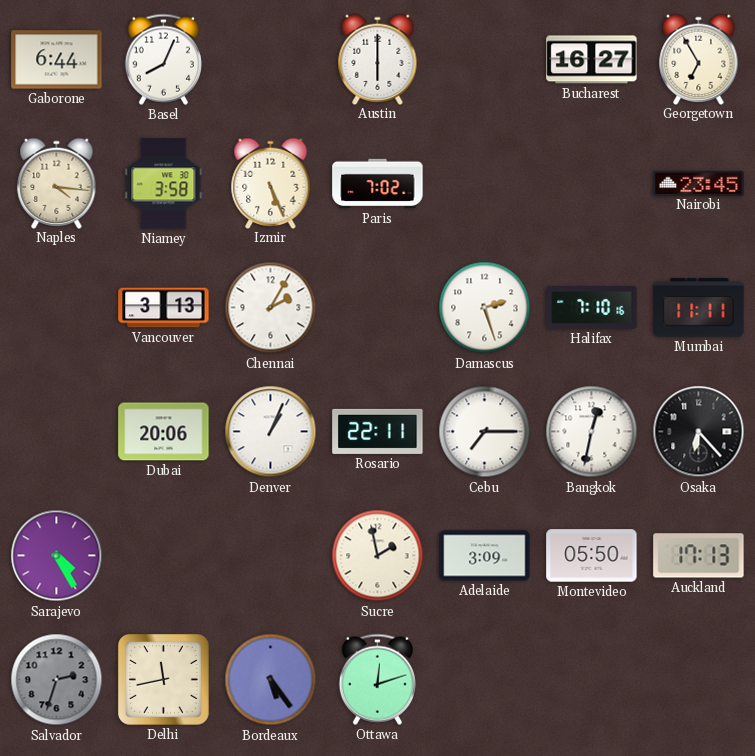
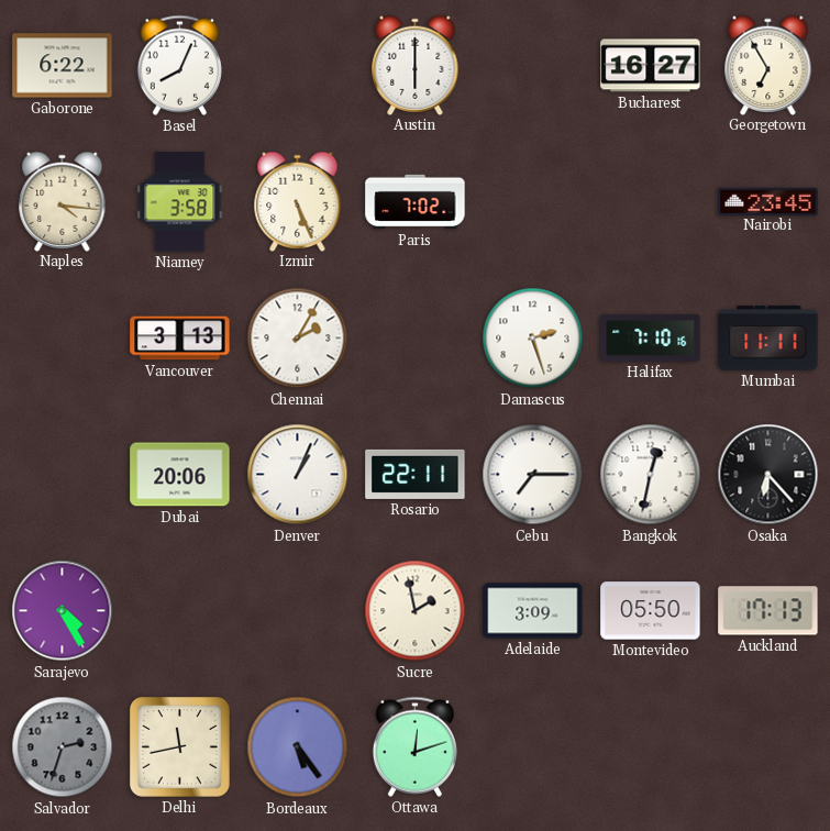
Gaborone: 6:44 -> 6:22 (63, 66)
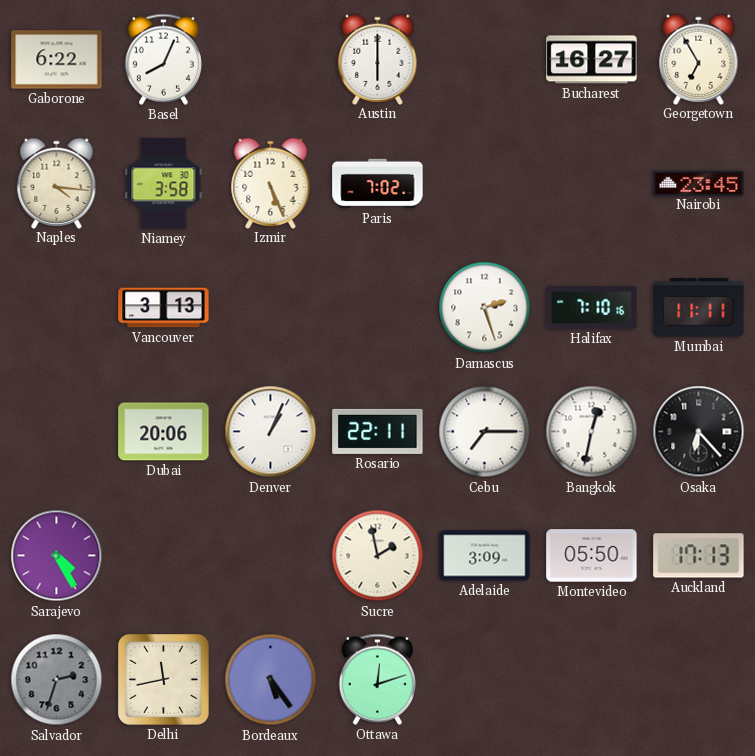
Chennai: 2:05 -> none (298, 339)
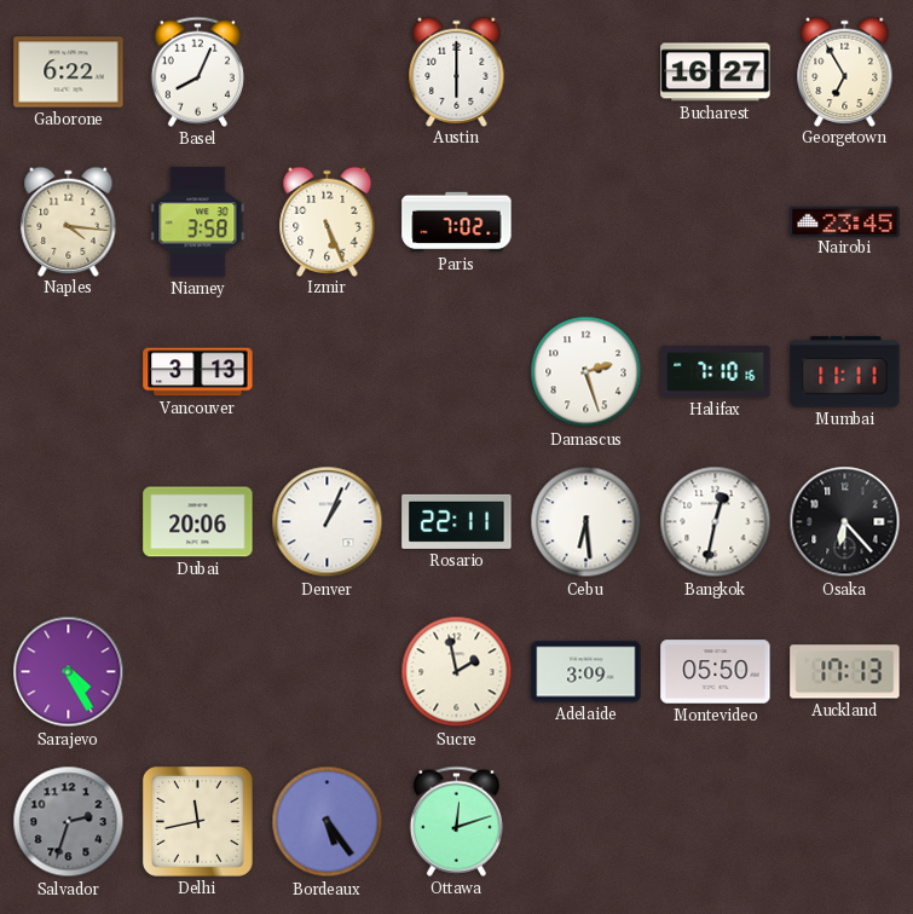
Cebu: 7:15 -> 6:29 (586, 522)
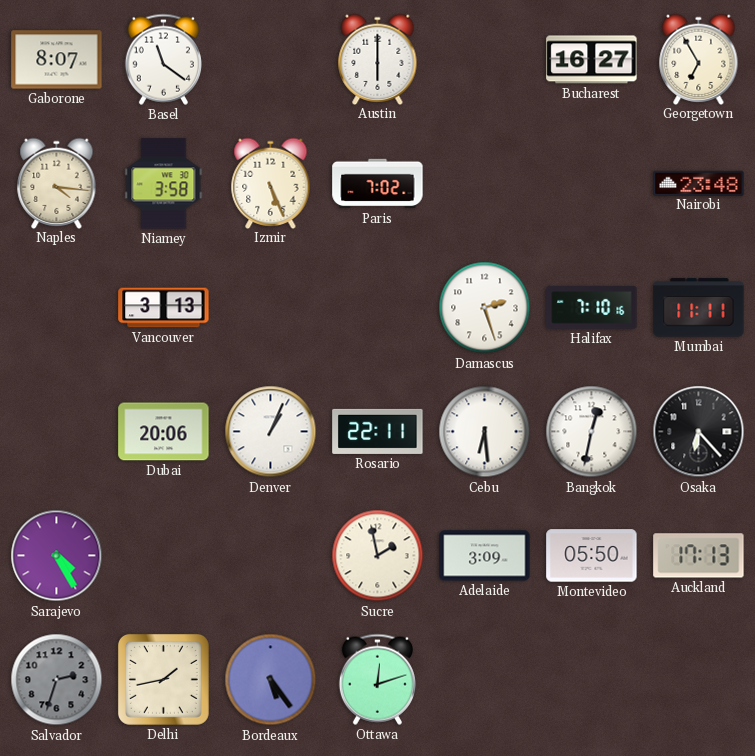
Gaborone: 6:22 -> 8:07 (57, 60)
Basel: 8:04 -> 11:21 (163, 59)
Nairobi: 23:45 -> 23:48 (699, 183)
Delhi: 11:43 -> 1:43 (163, 679)
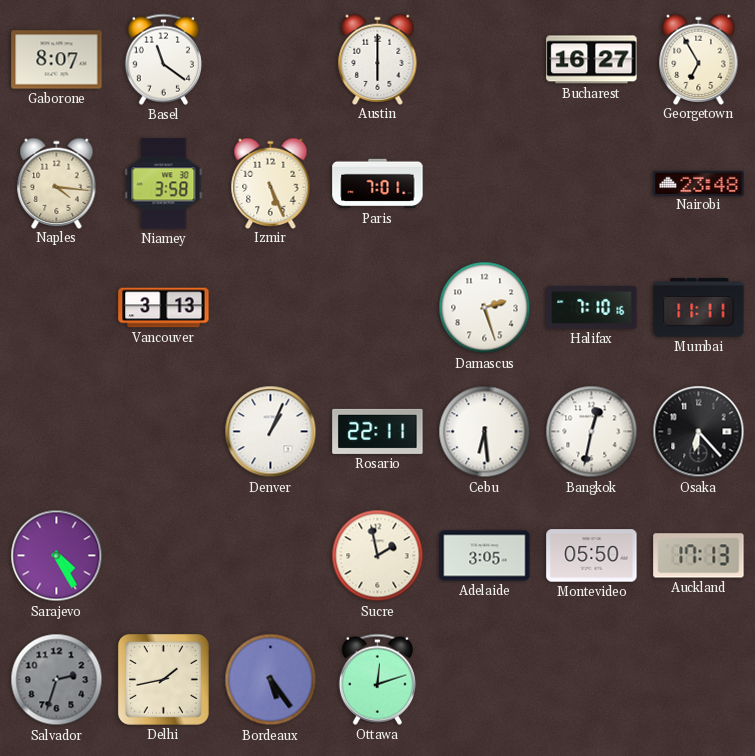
Paris: 7:02 -> 7:01 (378, 184)
Dubai: 20:06 -> none (164, 432)
Adelaide: 3:09 -> 3:05 (485, 556)
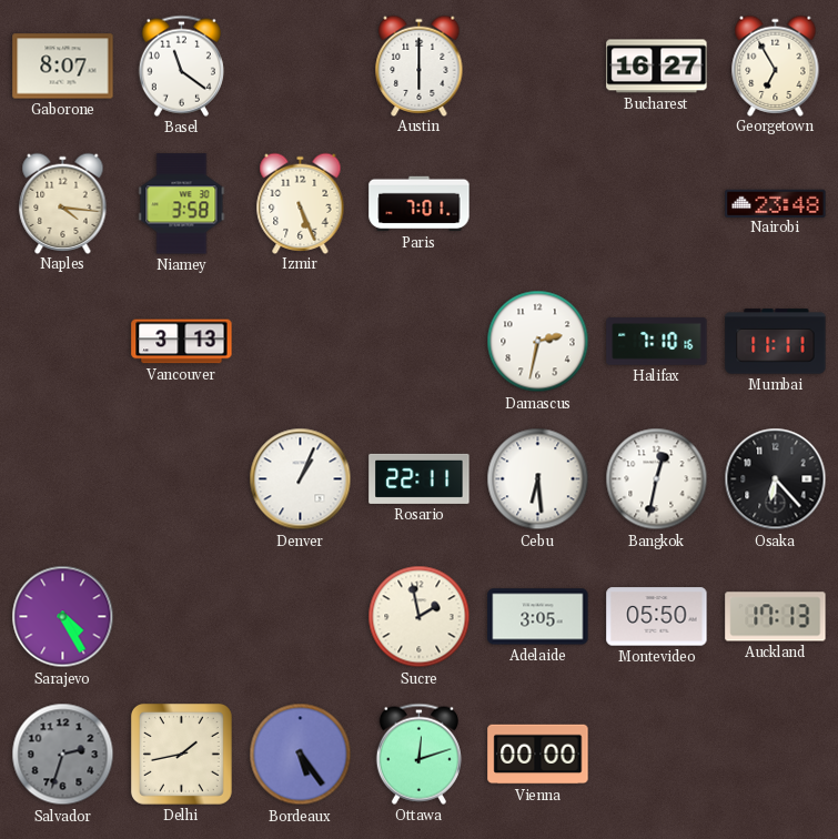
Damascus: 2:27 -> 2:32 (538, 342)
Vienna: none -> 00:00 (538, 755)
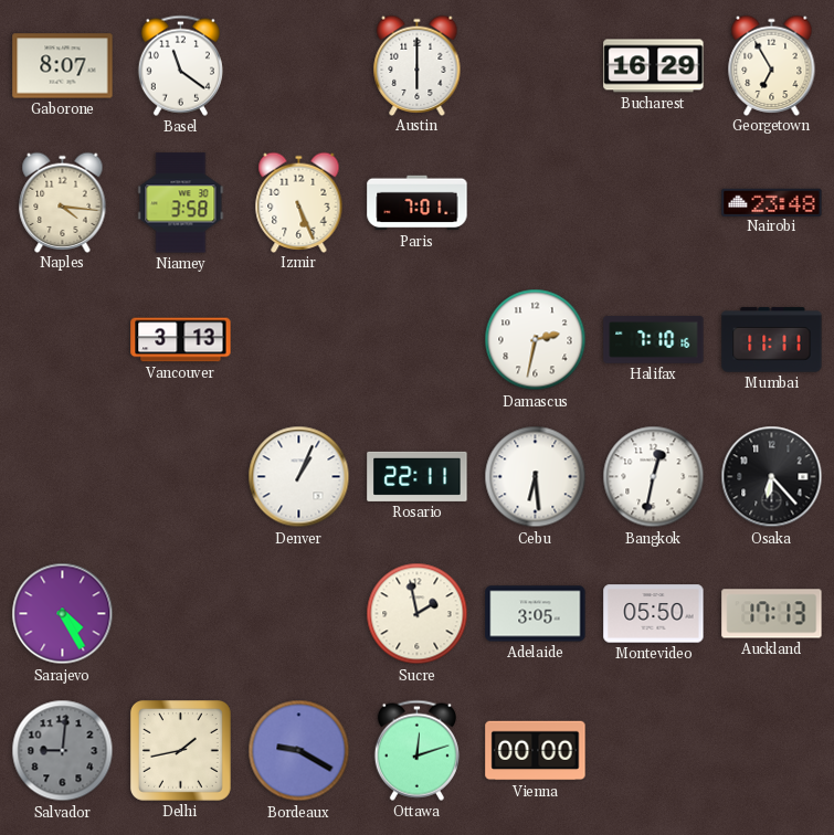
Bucharest: 16:27 -> 16:29 (654, 66)
Salvador: 2:33 -> 9:01 (63, 751)
Bordeaux: 5:24 -> 9:20 (299, 751)
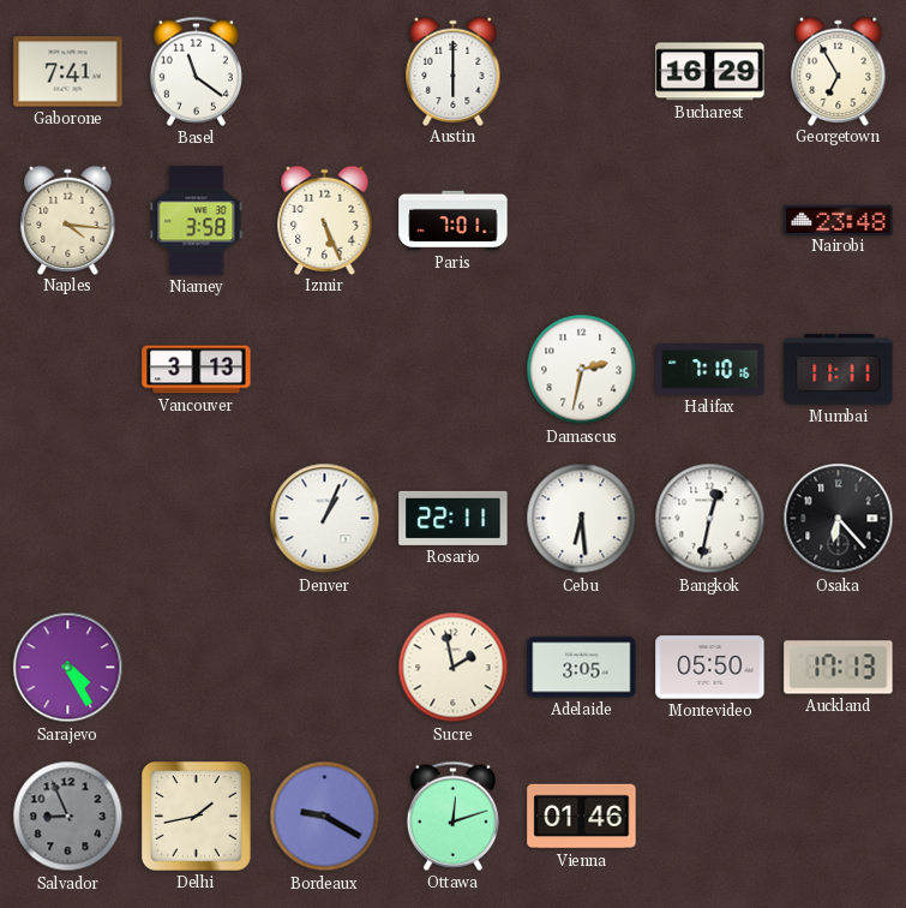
Gaborone: 8:07 -> 7:41 (68, 72)
Salvador: 9:01 -> 8:56 (68, 817)
Vienna: 00:00 -> 01:46 (582, 817)
